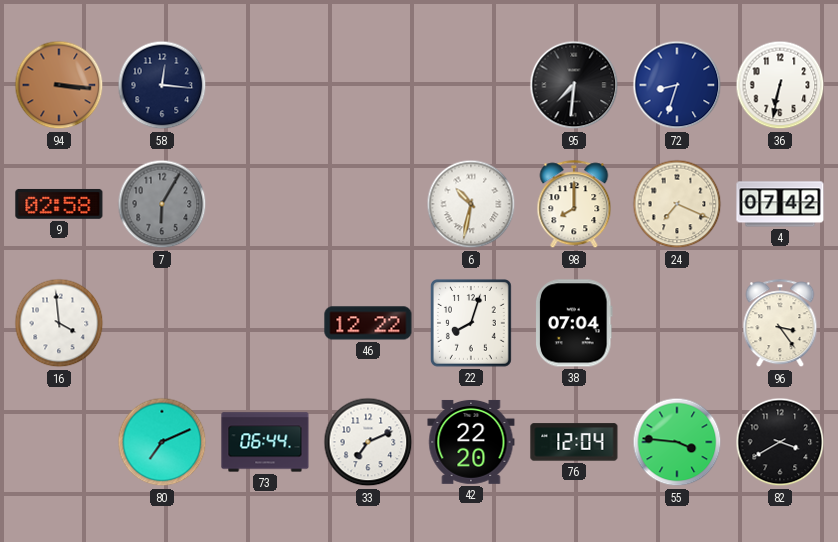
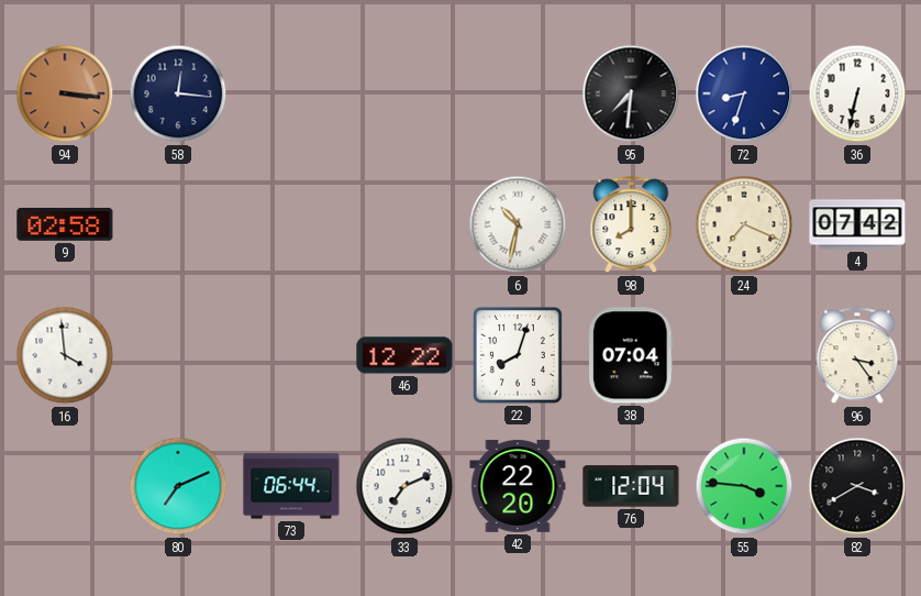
7: 6:05 -> none (162, 204)
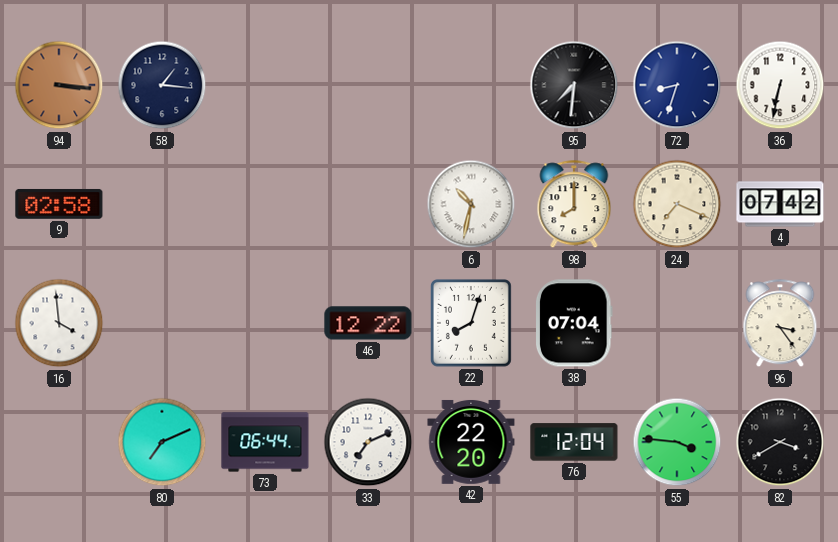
58: 12:16 -> 1:16 (162, 85)
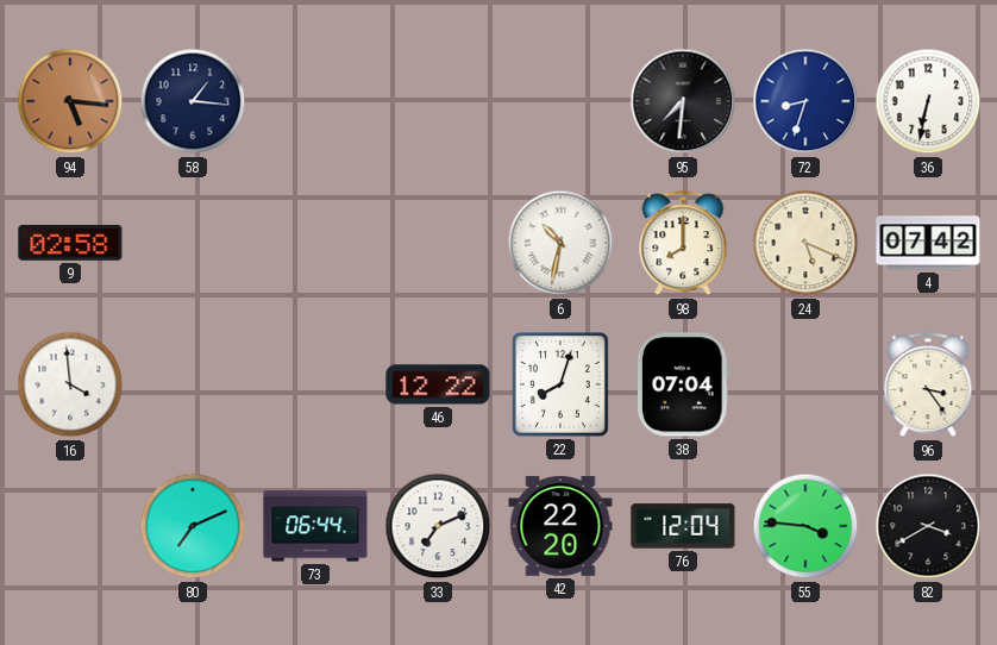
94: 3:16 -> 5:16 (70, 101)
24: 7:19 -> 5:19 (805, 243)
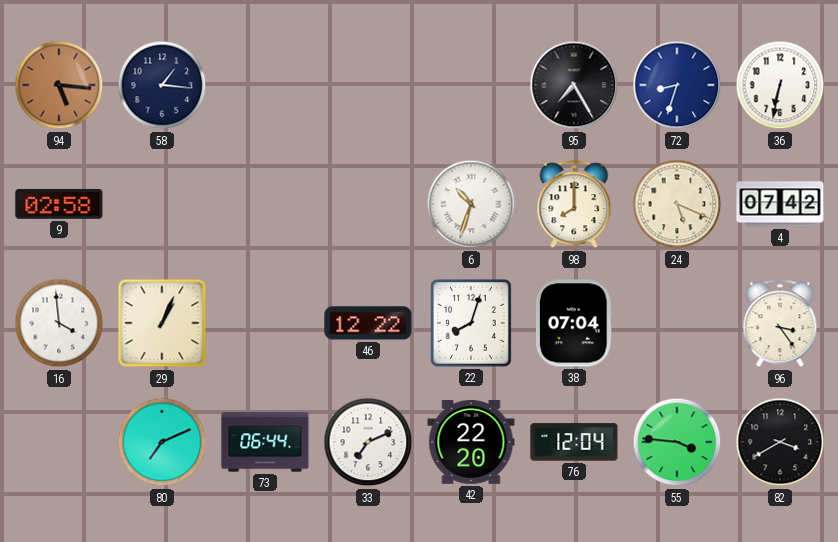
95: 7:31 -> 7:25 (574, 85)
6: 10:32 -> 10:33 (471, 204)
29: none -> 1:04 (162, 323)
